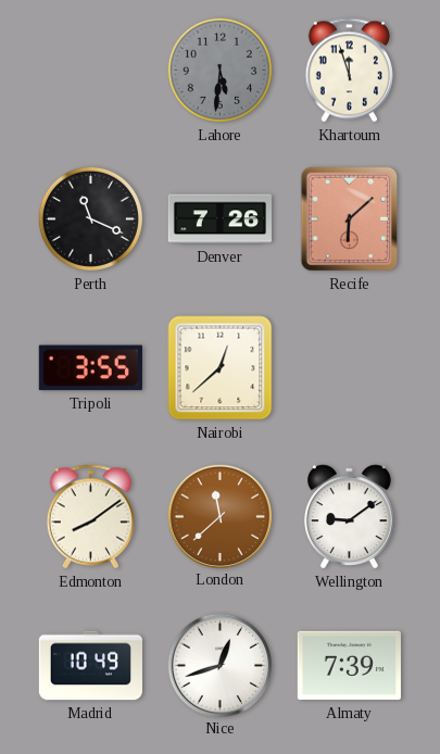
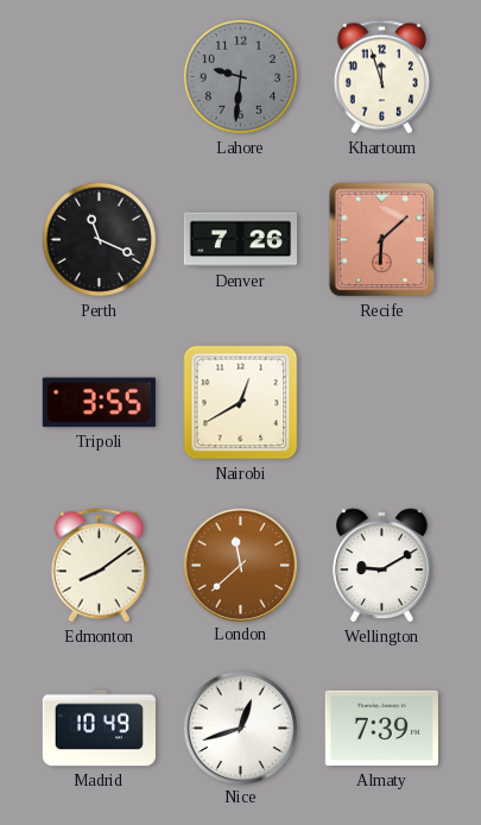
Lahore: 5:31 -> 9:31 (240, 76)
Nairobi: 12:38 -> 12:40 (241, 403)
Wellington: 9:09 -> 9:10 (382, 566)
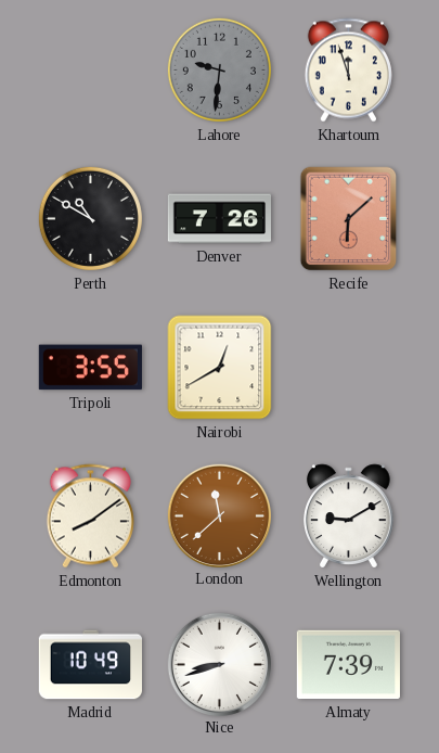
Perth: 11:19 -> 10:50 (90, 218)
Nice: 12:42 -> 8:42 (219, 664)
